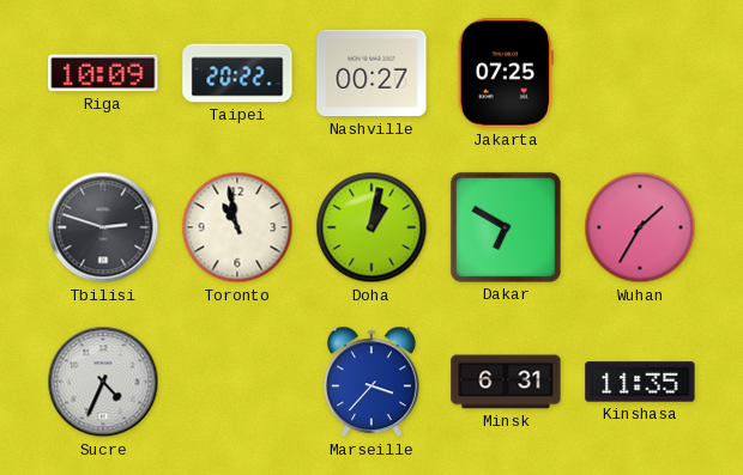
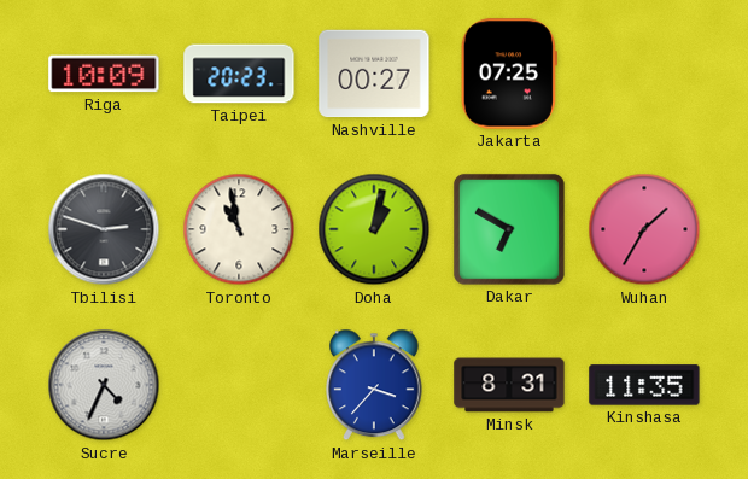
Taipei: 20:22 -> 20:23 (239, 74)
Minsk: 6:31 -> 8:31 (509, 385)
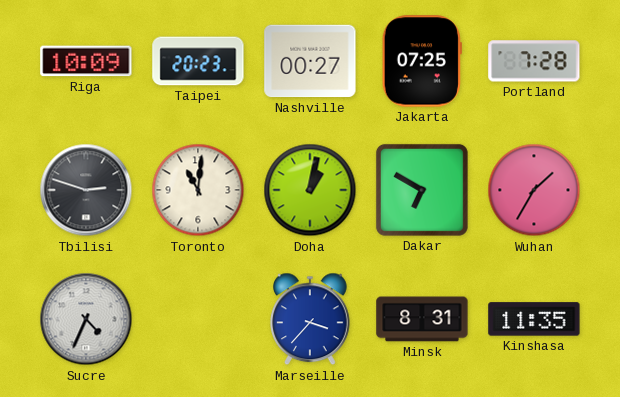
Portland: none -> 7:28 (534, 61)
Toronto: 10:58 -> 11:01 (198, 190)
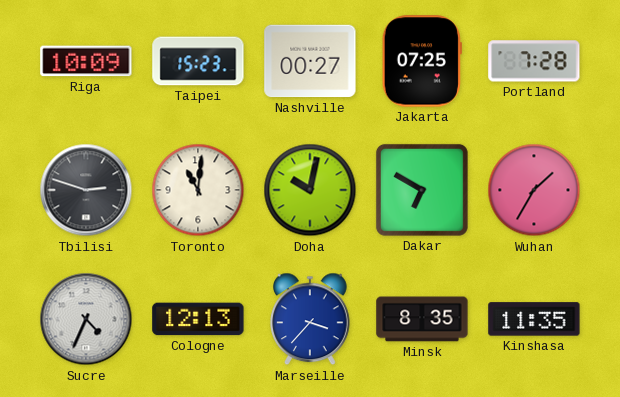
Taipei: 20:23 -> 15:23 (198, 61)
Doha: 1:02 -> 10:02 (310, 190)
Cologne: none -> 12:13 (198, 319)
Minsk: 8:31 -> 8:35 (422, 319)
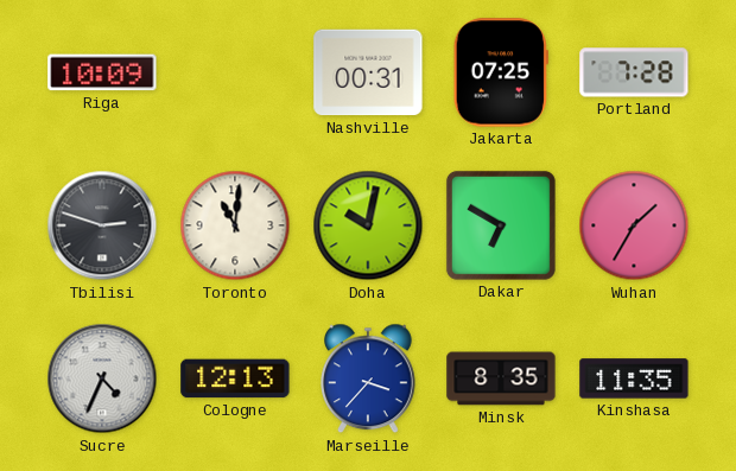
Taipei: 15:23 -> none (198, 61)
Nashville: 00:27 -> 00:31 (368, 72)
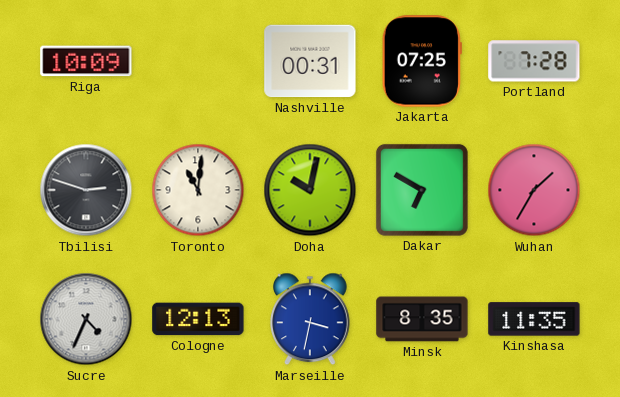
Marseille: 3:37 -> 3:32 (311, 319)
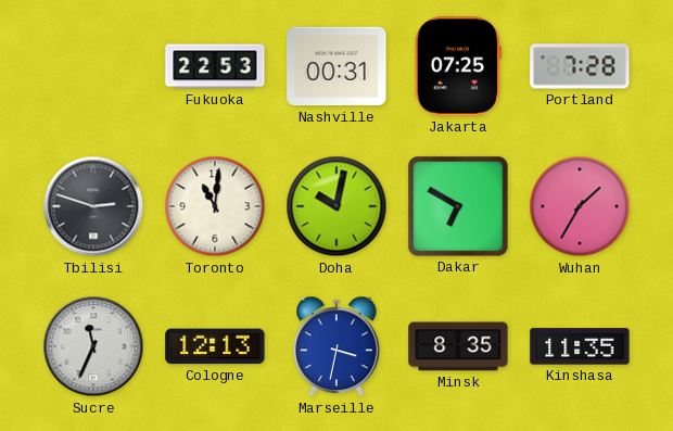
Riga: 10:09 -> none (86, 61)
Fukuoka: none -> 22:53 (215, 66)
Sucre: 4:34 -> 11:34 (93, 346)
